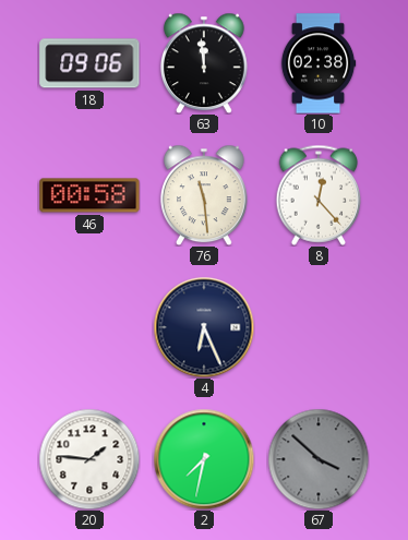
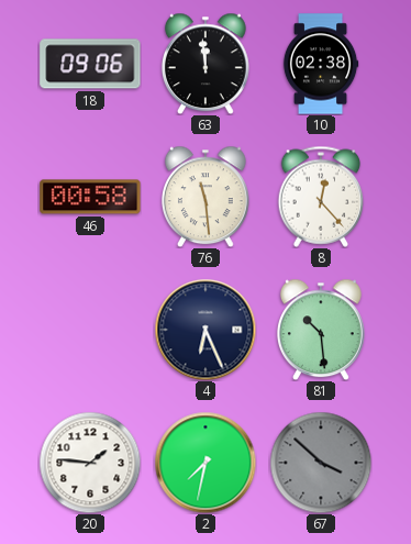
81: none -> 10:29 (321, 330)
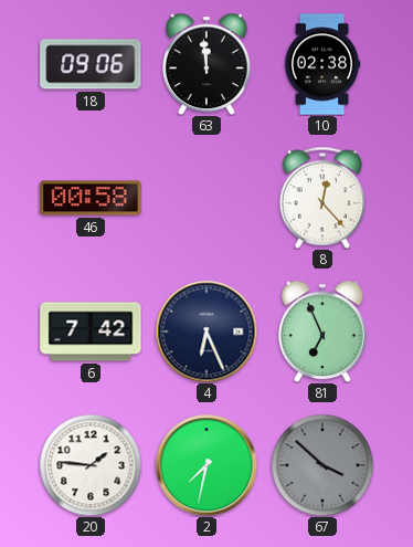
76: 11:29 -> none (205, 197)
6: none -> 7:42 (91, 332)
81: 10:29 -> 6:56 (322, 332)
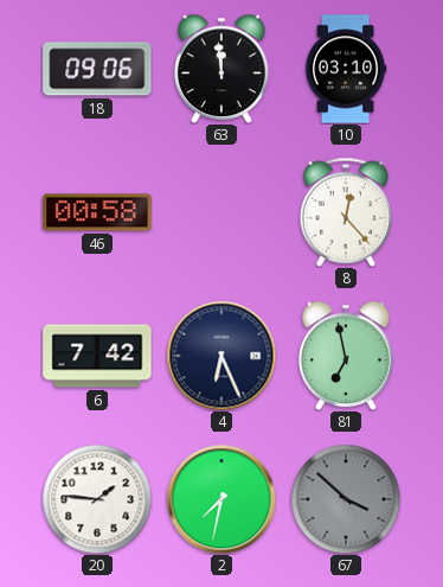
10: 02:38 -> 03:10 (346, 69)
81: 6:56 -> 6:58 (346, 356)
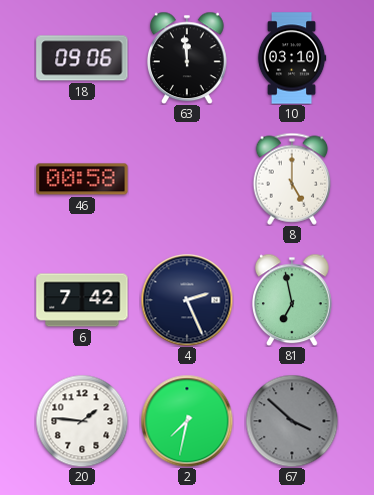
8: 12:23 -> 5:00 (292, 179)
4: 6:26 -> 2:26 (187, 300)
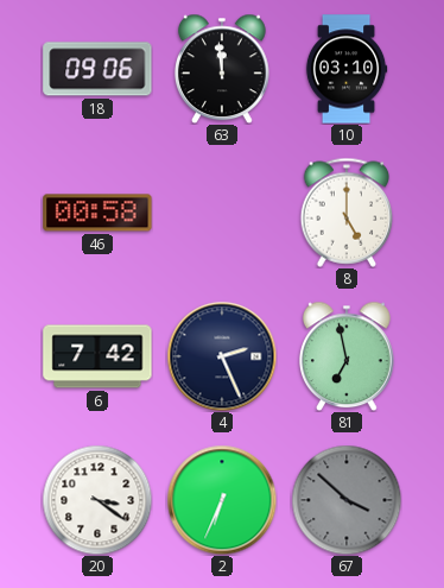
20: 1:46 -> 3:21 (97, 500)
2: 7:32 -> 6:34 (222, 500)
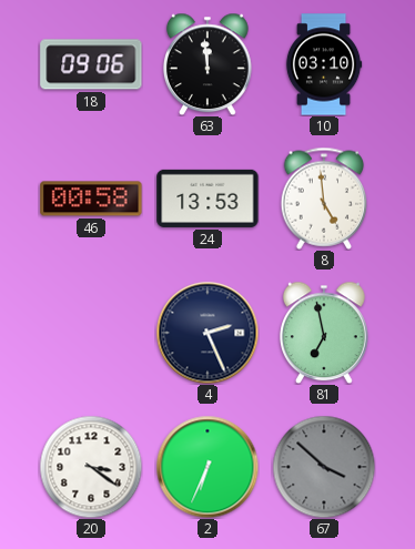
24: none -> 13:53 (207, 199)
8: 5:00 -> 4:59 (324, 199)
6: 7:42 -> none (97, 356)
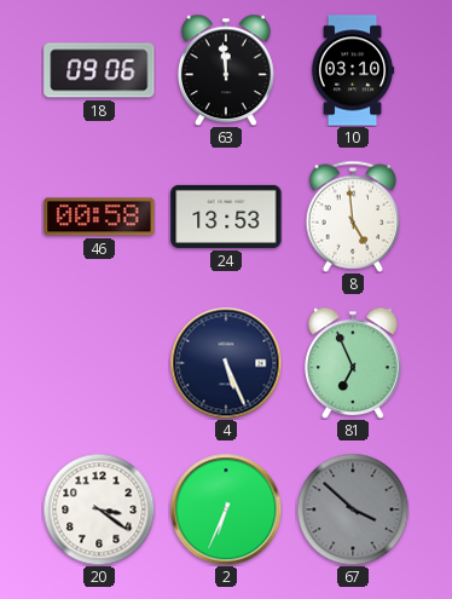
4: 2:26 -> 5:26 (226, 363)
81: 6:58 -> 6:56 (353, 363)
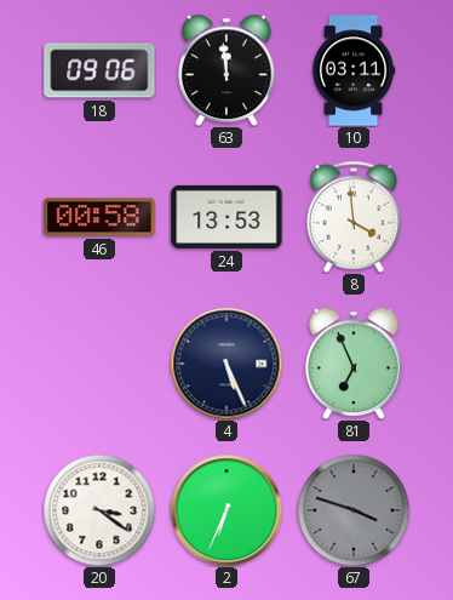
10: 03:10 -> 03:11 (354, 70)
8: 4:59 -> 3:59 (354, 217)
67: 3:52 -> 3:48 (354, 510)
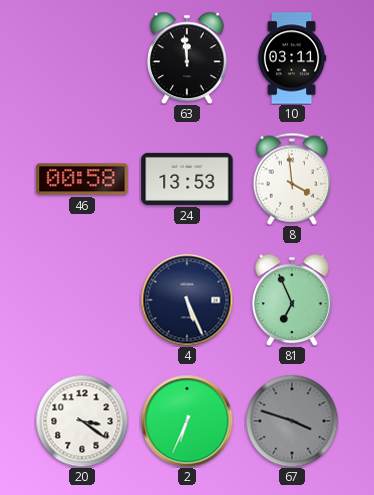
18: 09:06 -> none (99, 70)
